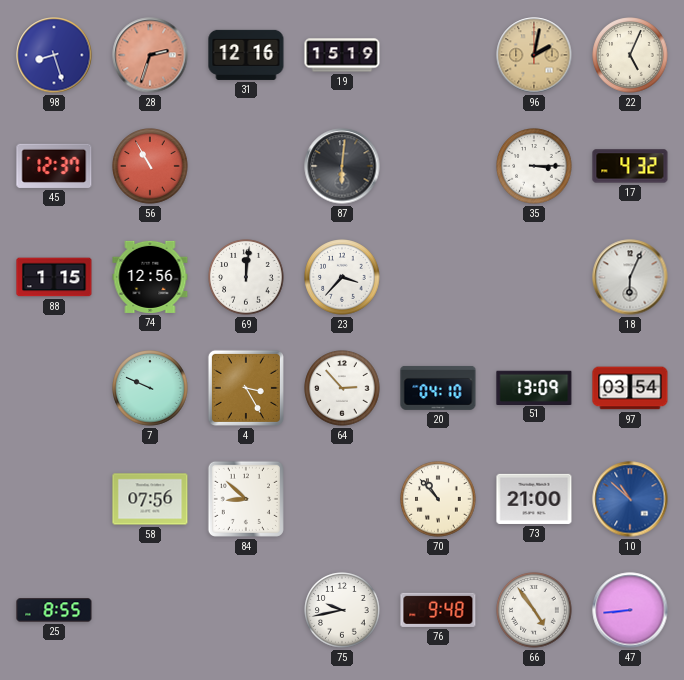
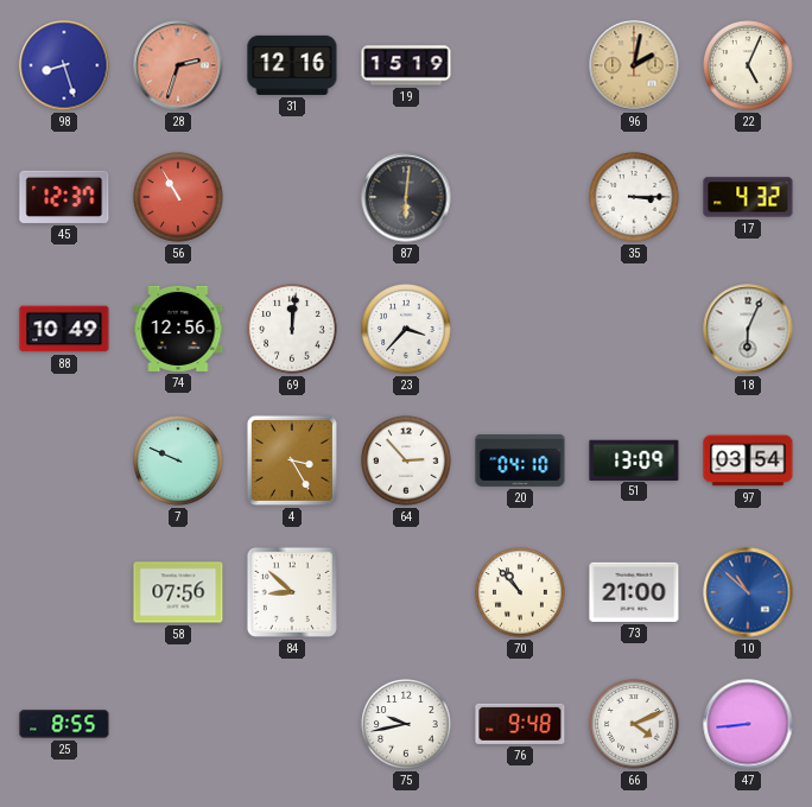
88: 1:15 -> 10:49 (64, 329)
66: 4:54 -> 4:11 (634, 724)
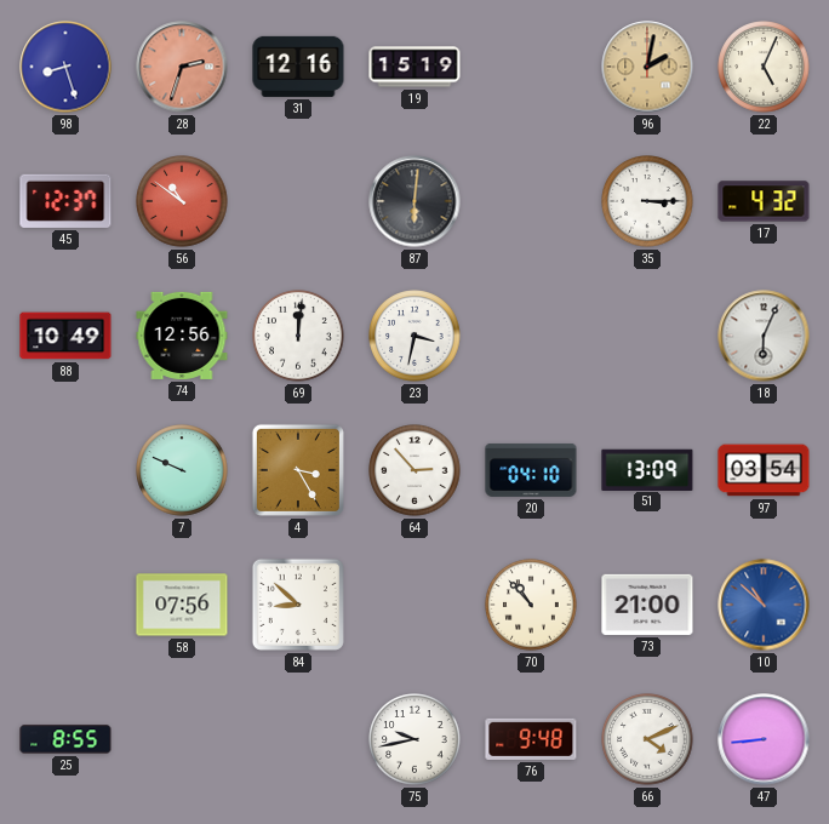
56: 10:55 -> 10:51 (182, 201)
23: 3:37 -> 3:32 (414, 336)
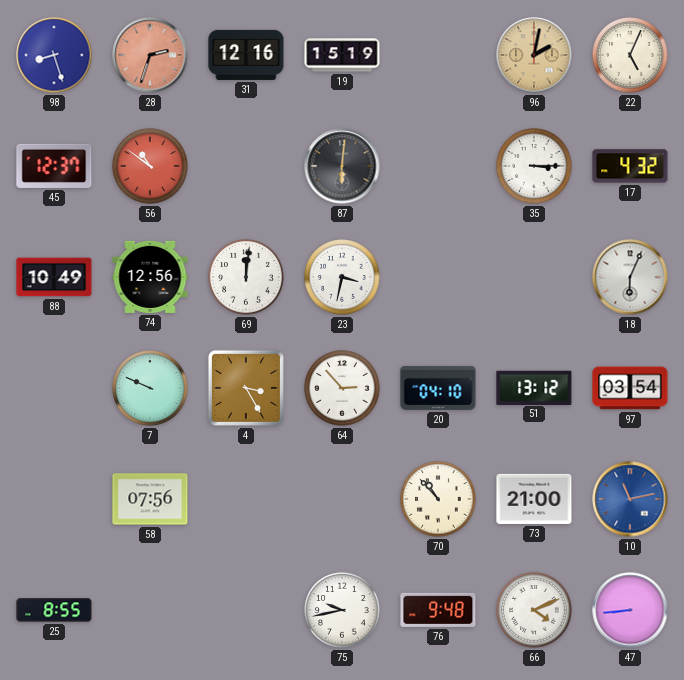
51: 13:09 -> 13:12 (534, 387)
84: 8:52 -> none (298, 605)
10: 10:52 -> 11:13 (630, 499)
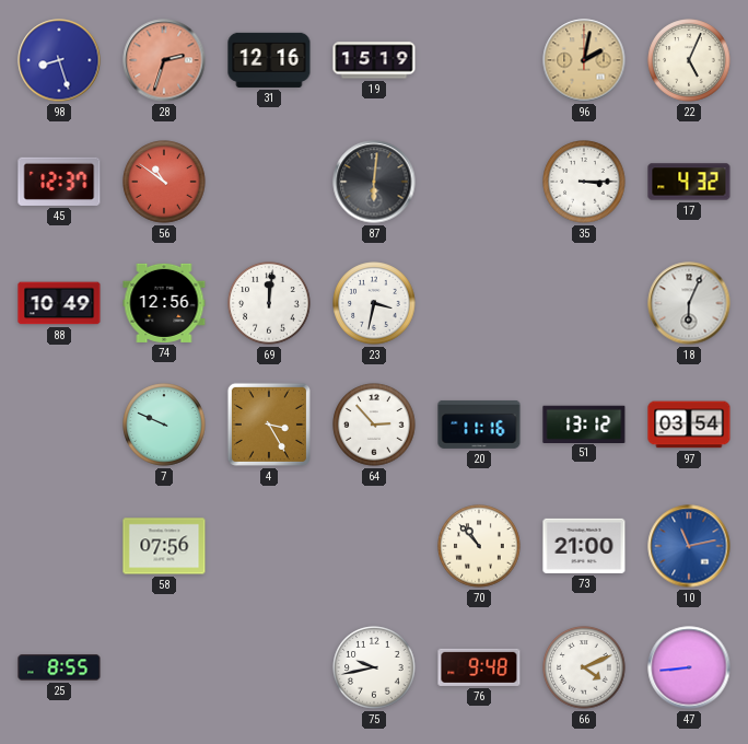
20: 04:10 -> 11:16 (479, 425)
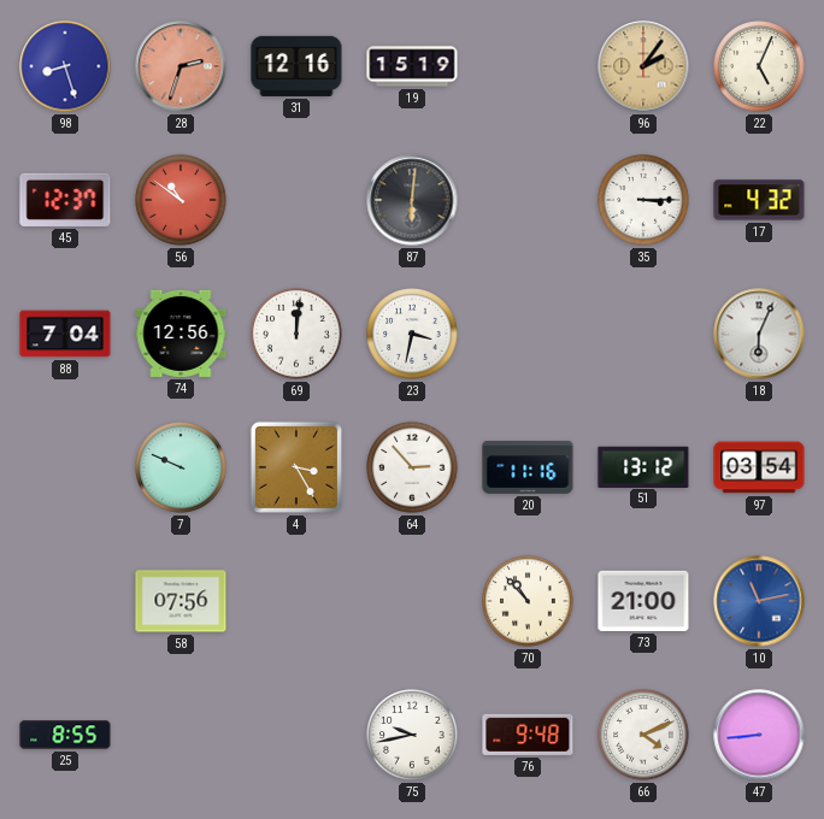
96: 2:02 -> 2:06 (643, 66)
88: 10:49 -> 7:04 (65, 334)
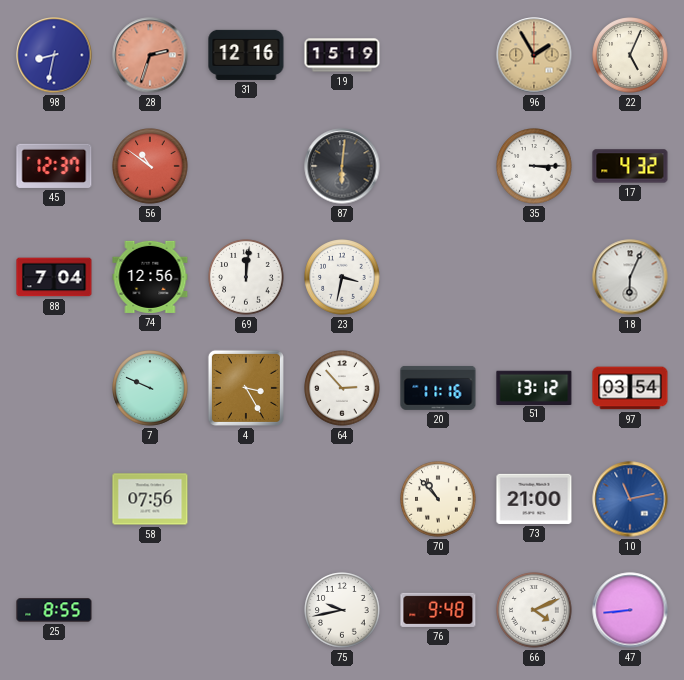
98: 8:27 -> 8:32 (54, 55)
96: 2:06 -> 1:55 (534, 55)
